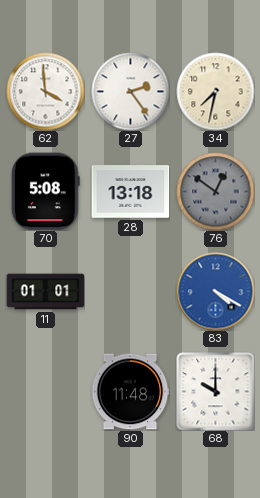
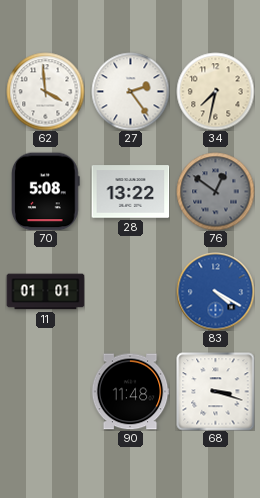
28: 13:18 -> 13:22 (130, 192)
68: 10:00 -> 3:18 (215, 391)
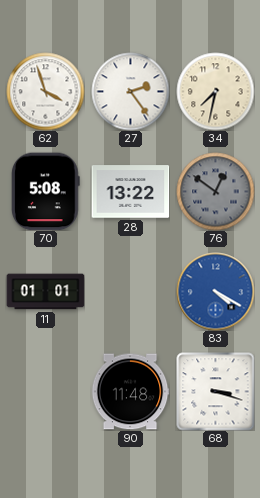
62: 3:59 -> 3:57 (45, 91)
